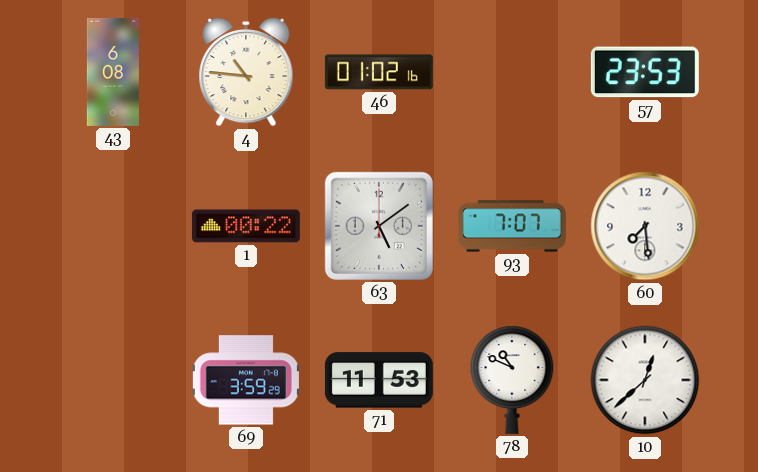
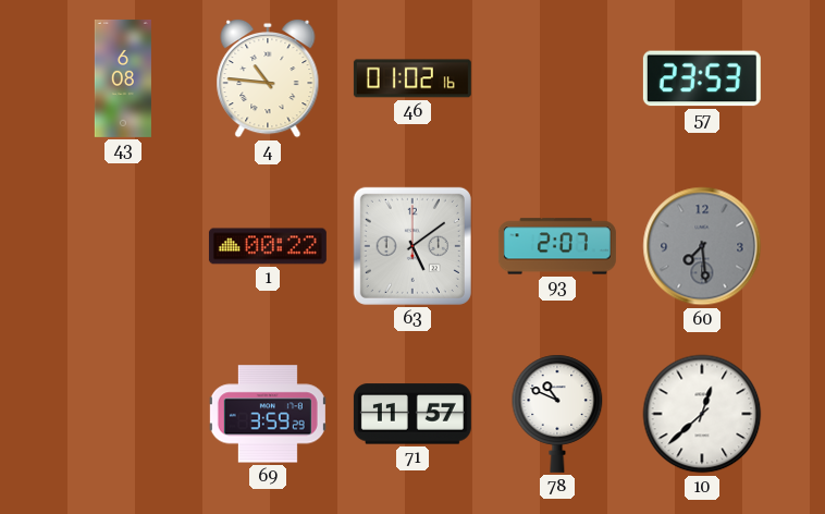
93: 7:07 -> 2:07 (557, 246)
60 dial: white -> grey (702, 246)
71: 11:53 -> 11:57 (412, 414)
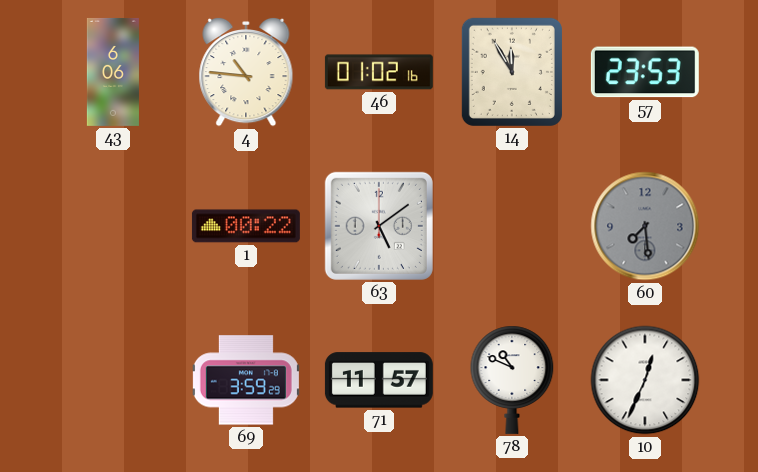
43: 6:08 -> 6:06 (113, 72)
14: none -> 11:55 (512, 72)
93: 2:07 -> none (557, 246)
10: 12:38 -> 12:34 (645, 380)
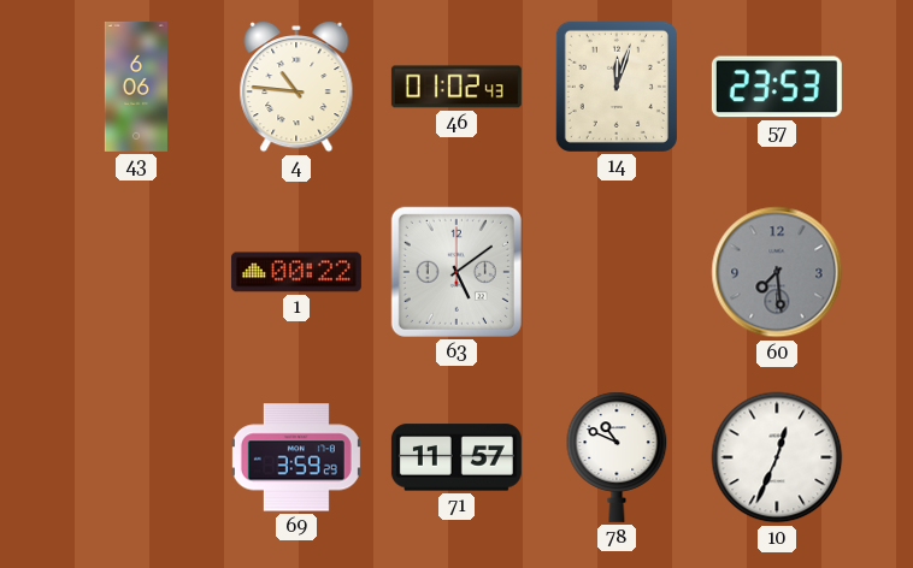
46: 01:02:16 -> 01:02:43 (456, 87)
14: 11:55 -> 12:03 (617, 87)
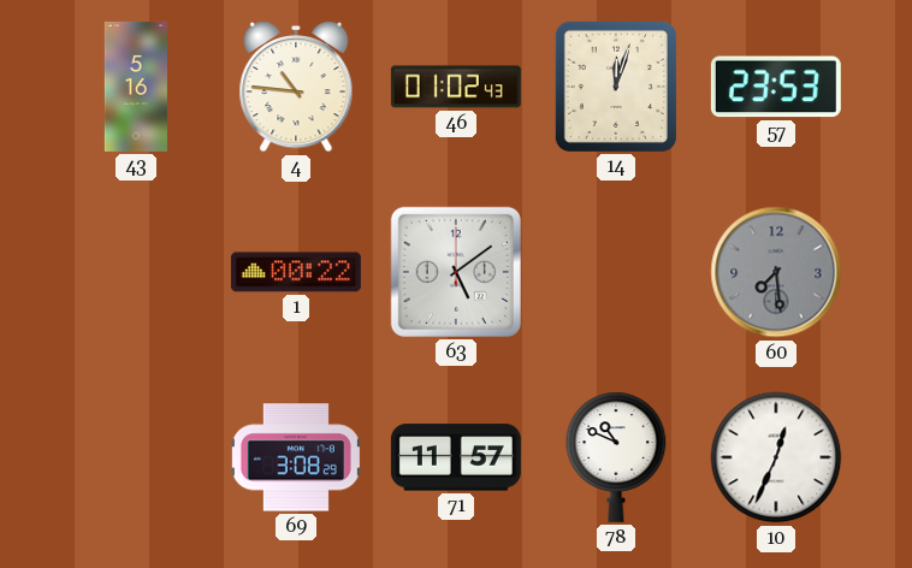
43: 6:06 -> 5:16 (136, 87)
69: 3:59 -> 3:08 (296, 457)
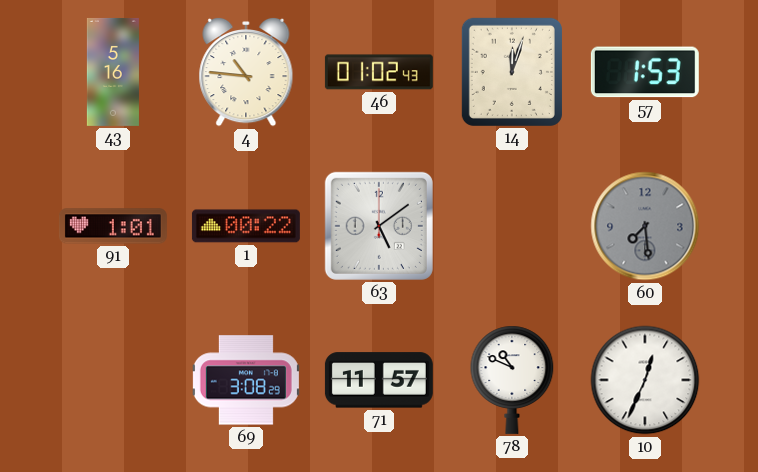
57: 23:53 -> 1:53 (645, 72)
91: none -> 1:01 (113, 226)
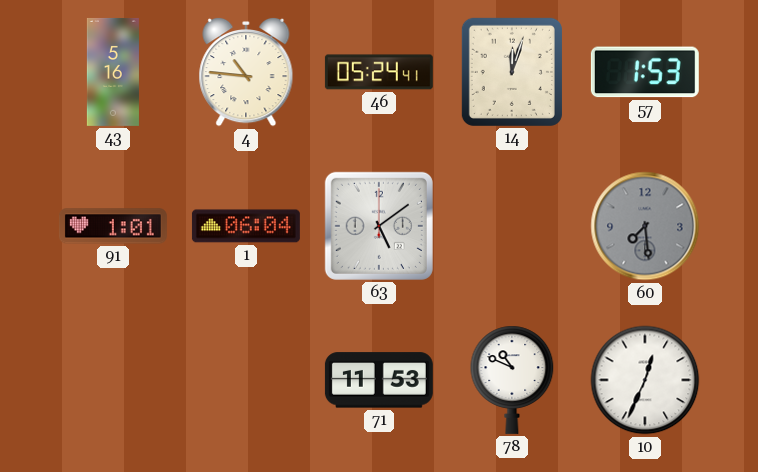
46: 01:02 -> 05:24 (379, 72)
1: 00:22 -> 06:04 (246, 226)
69: 3:08 -> none (246, 380)
71: 11:57 -> 11:53 (379, 380)
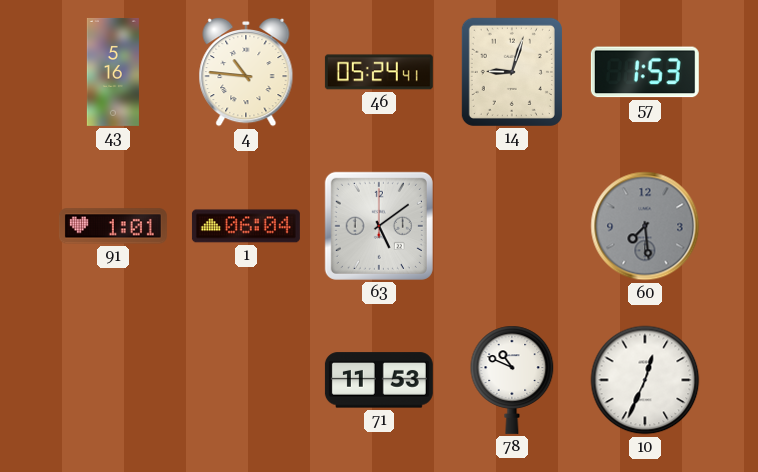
14: 12:03 -> 9:03 (512, 72)
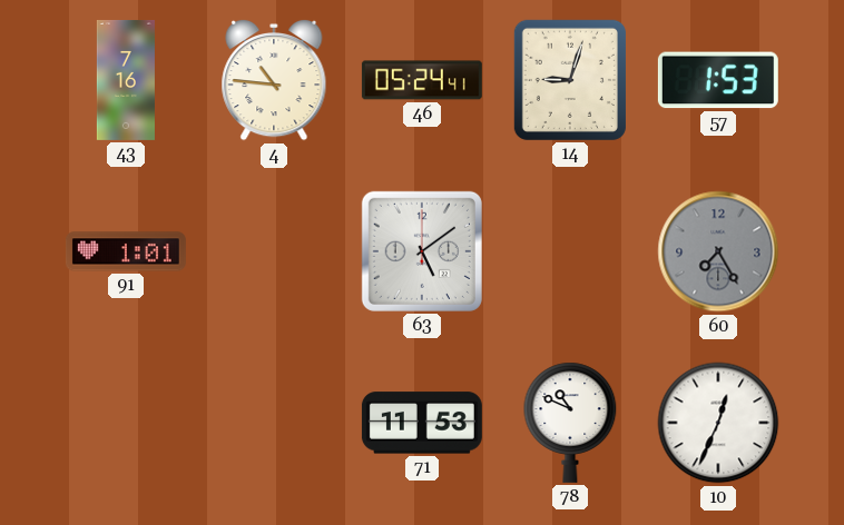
43: 5:16 -> 7:16 (126, 80)
1: 06:04 -> none (246, 226)
60: 7:29 -> 7:25 (718, 251)
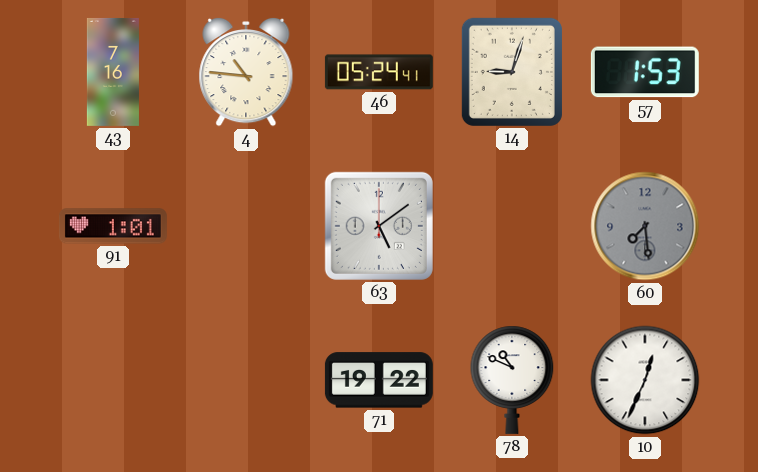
60: 7:25 -> 7:29 (645, 226)
71: 11:53 -> 19:22 (379, 380)
